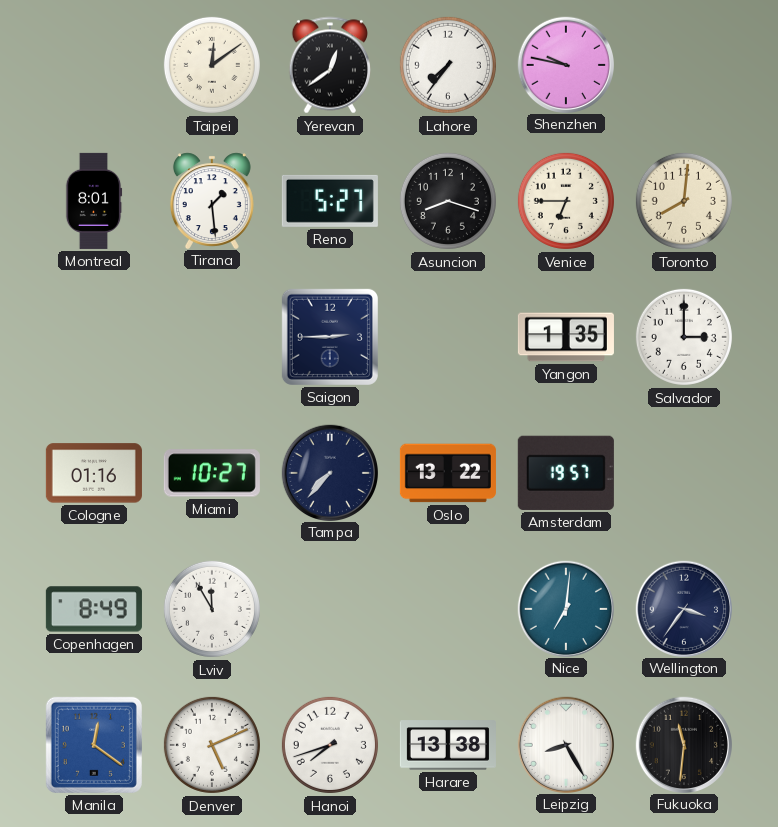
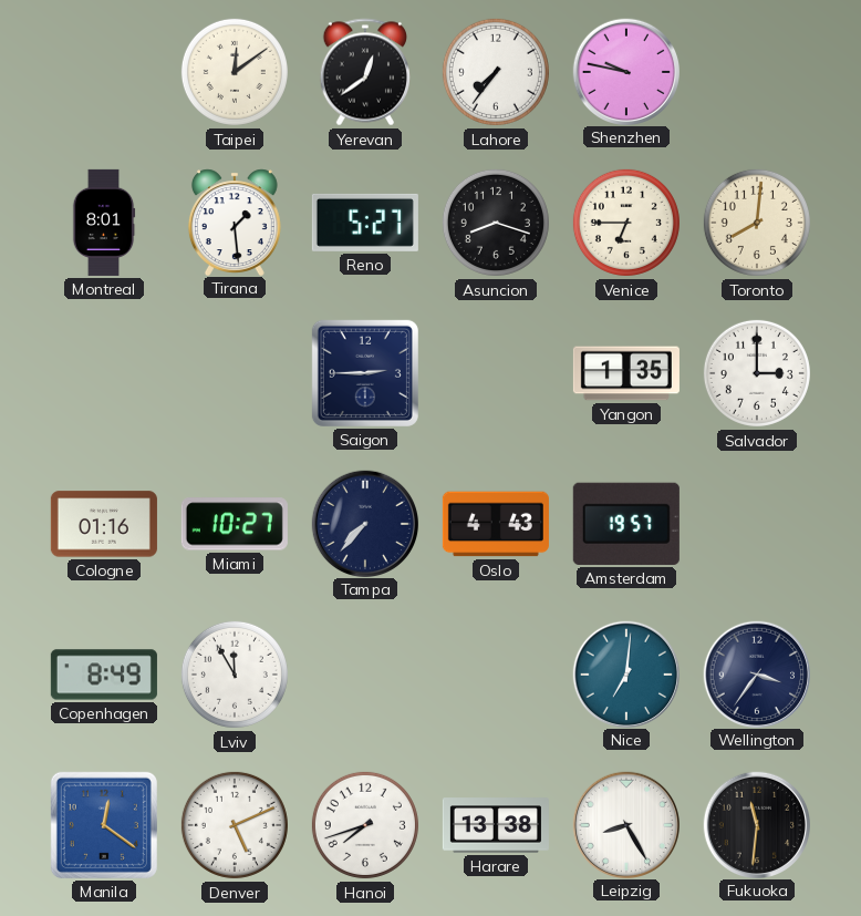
Oslo: 13:22 -> 4:43 (496, 524)
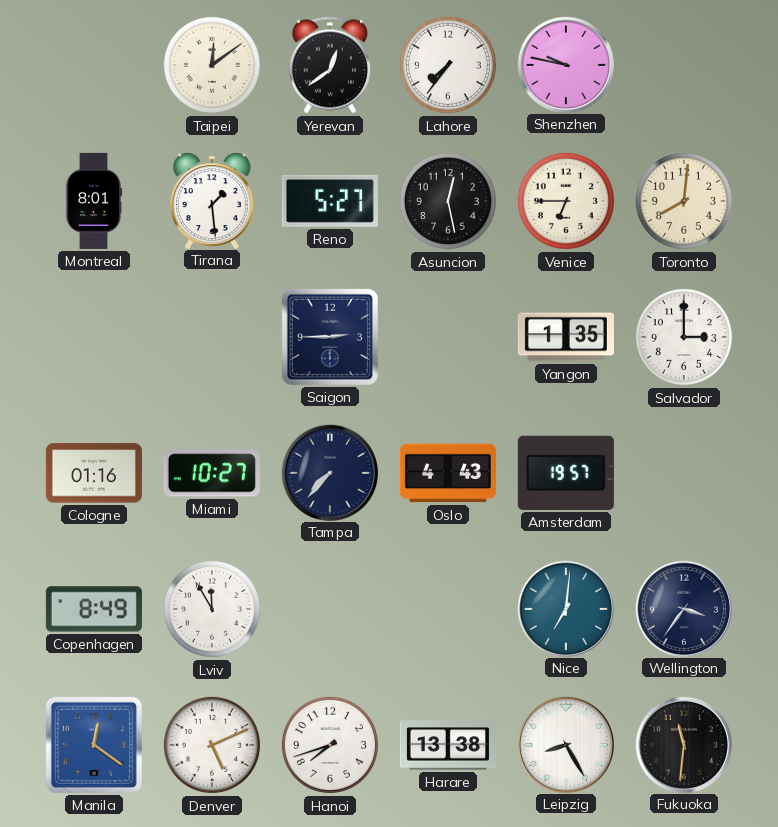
Asuncion: 8:18 -> 12:28 (448, 201)
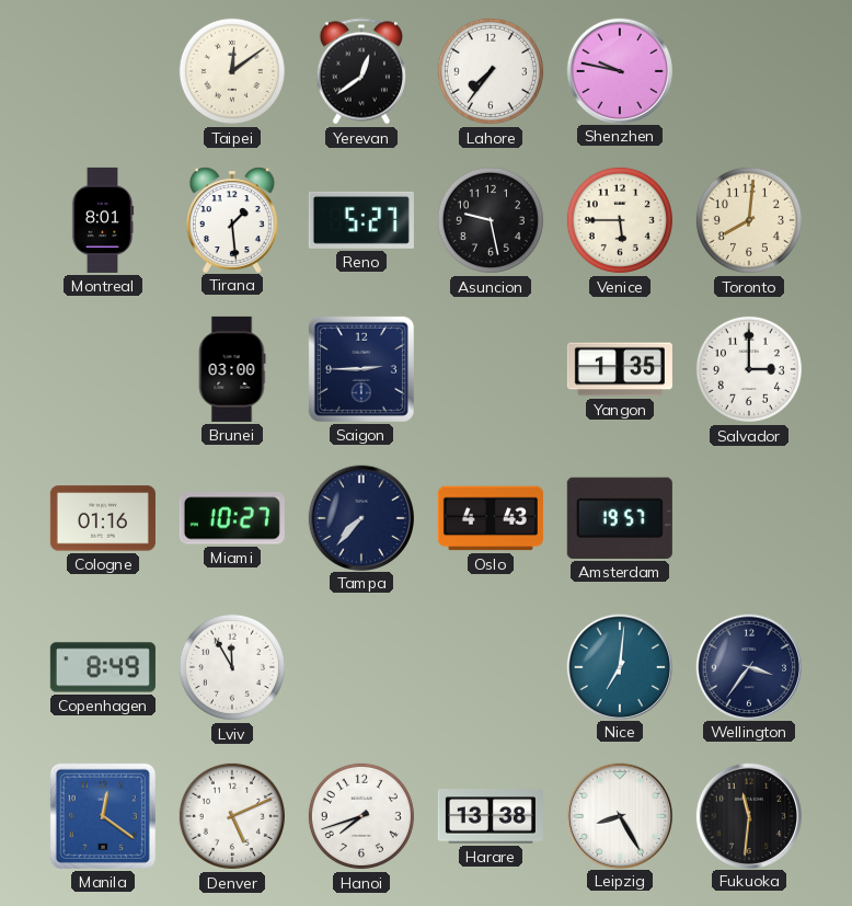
Asuncion: 12:28 -> 9:28 (491, 220)
Venice: 6:45 -> 5:45 (620, 220)
Brunei: none -> 03:00 (232, 369)
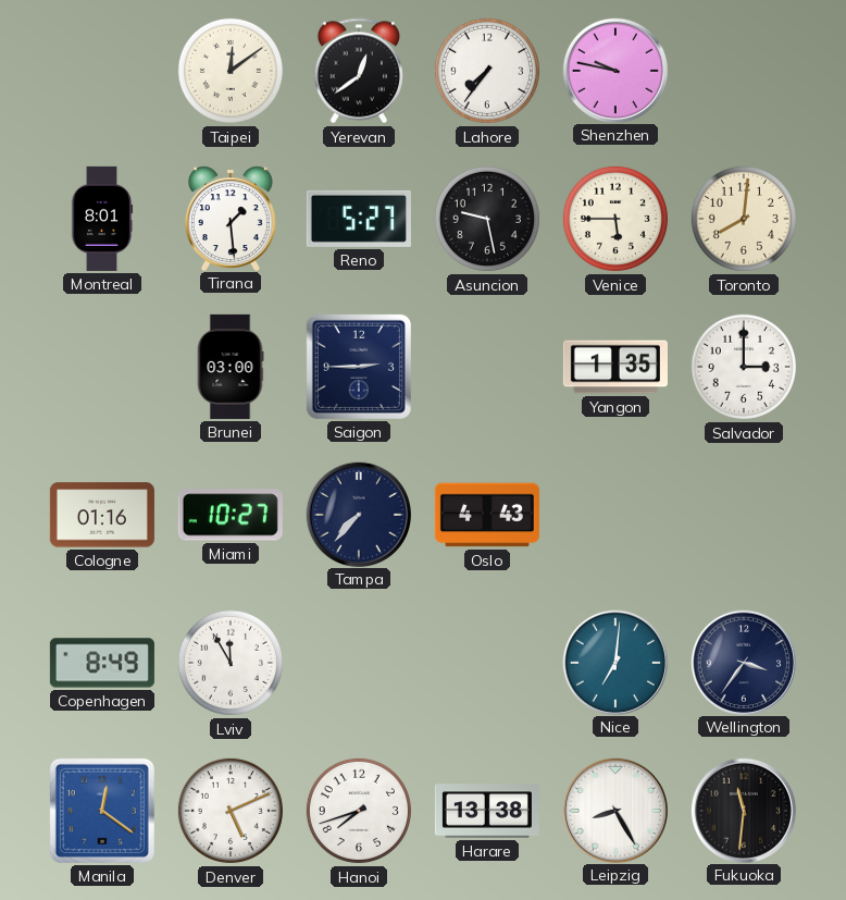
Amsterdam: 19:57 -> none (620, 518)
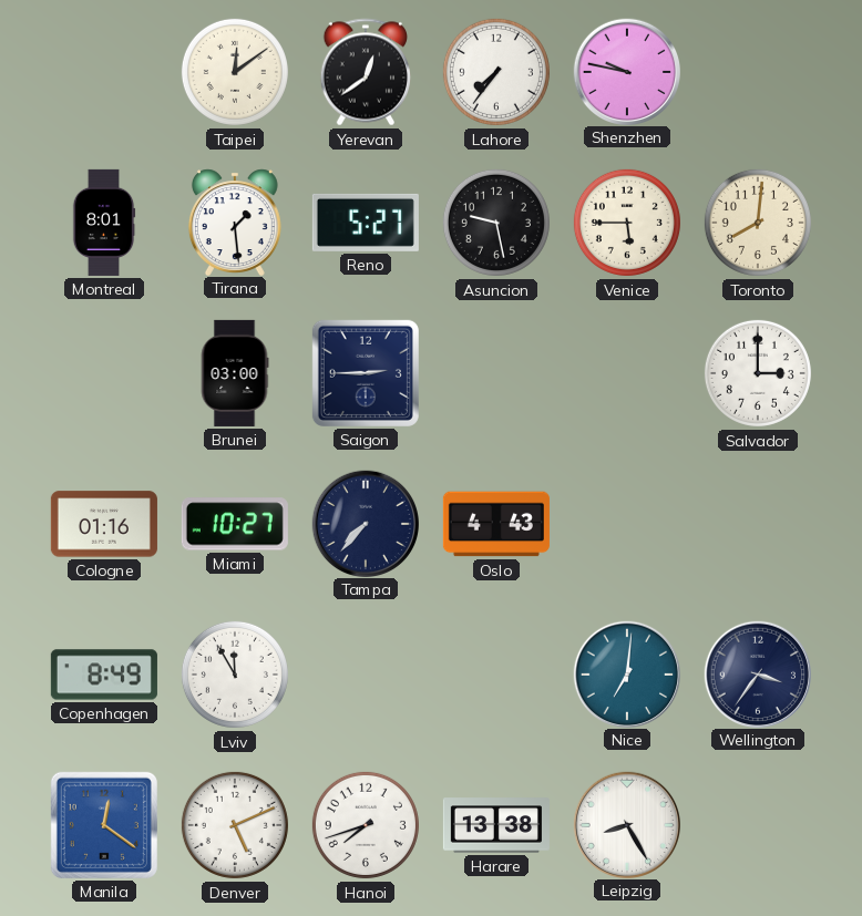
Yangon: 1:35 -> none (615, 367)
Fukuoka: 11:31 -> none (743, 810)
